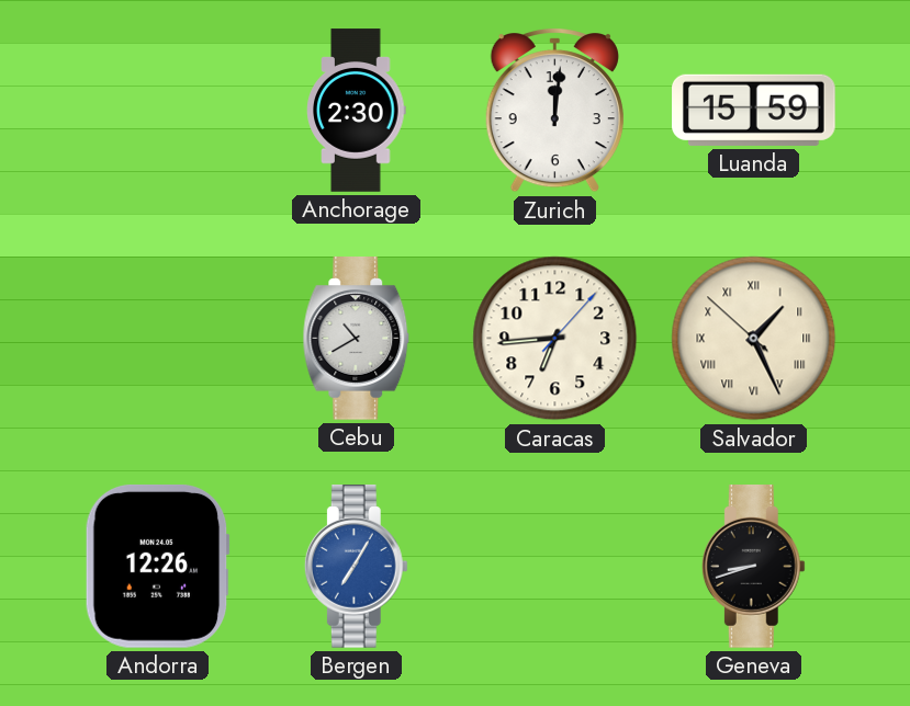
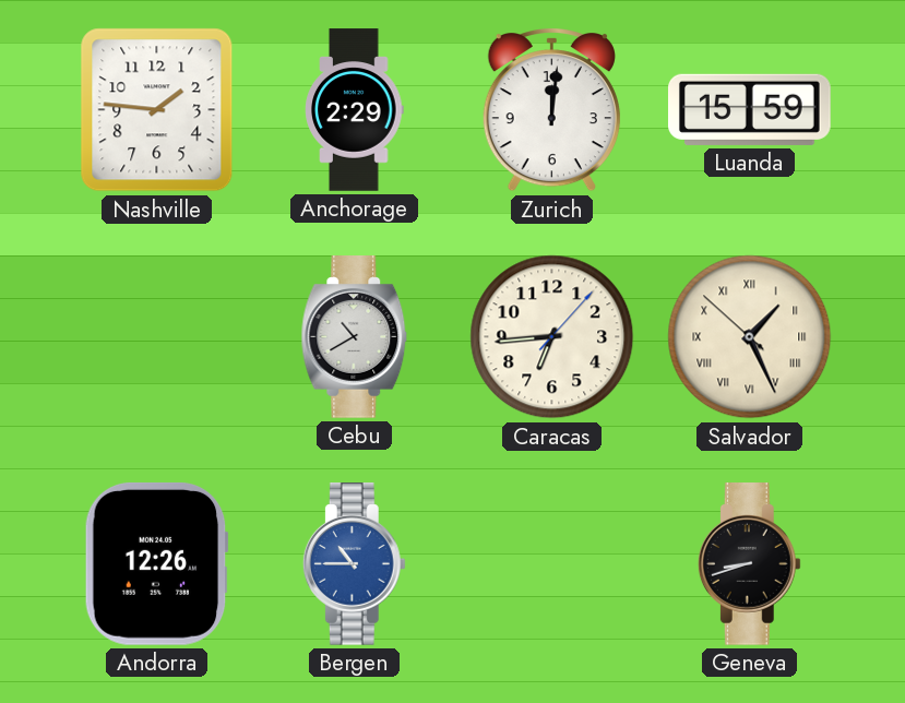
Nashville: none -> 1:46 (157, 110)
Anchorage: 2:30 -> 2:29 (355, 110)
Bergen: 7:05 -> 10:45 (354, 564)
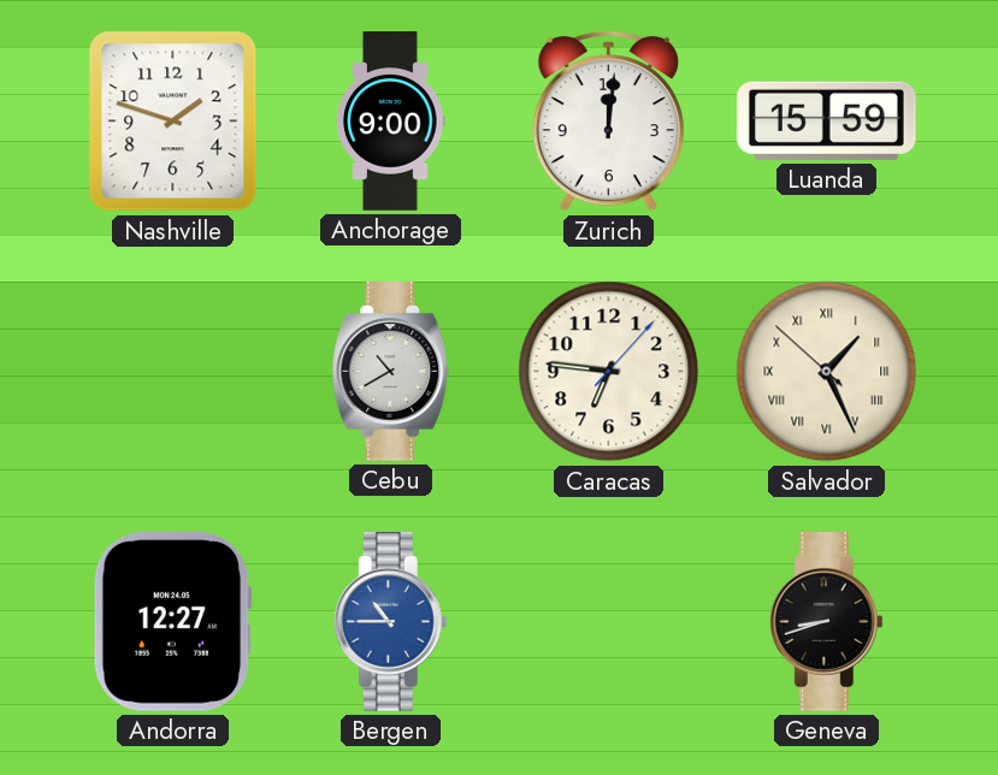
Nashville: 1:46 -> 1:48 (173, 122)
Anchorage: 2:29 -> 9:00 (391, 122)
Caracas: 6:44 -> 6:46 (609, 372)
Andorra: 12:26 -> 12:27 (172, 621)
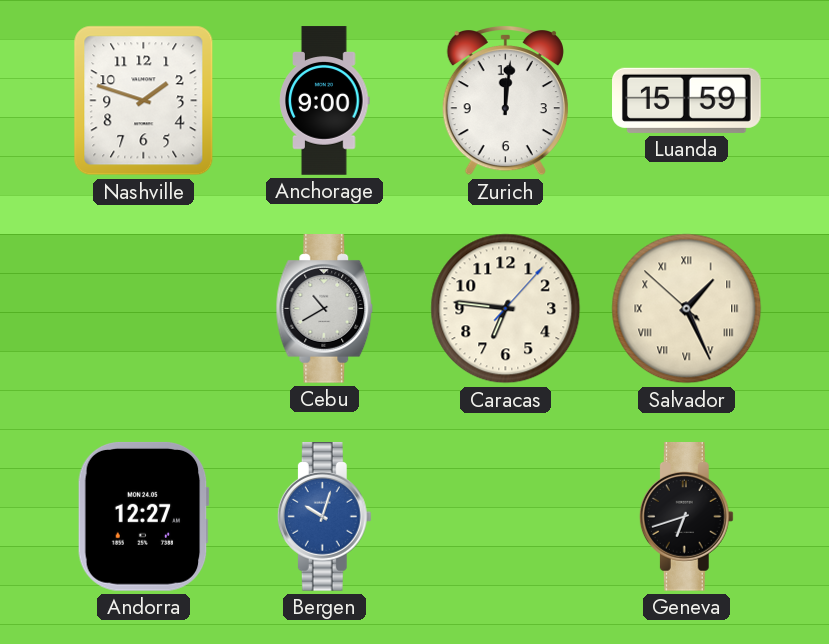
Bergen: 10:45 -> 10:03 (324, 517)
Geneva: 8:42 -> 6:42 (686, 517)
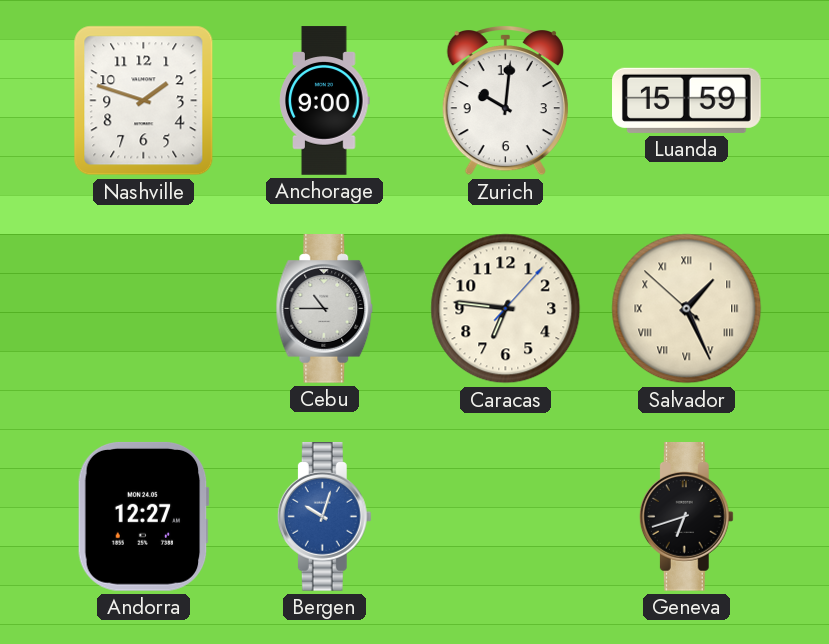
Zurich: 12:01 -> 10:01 (505, 100)
Cebu: 10:40 -> 10:45 (325, 309)
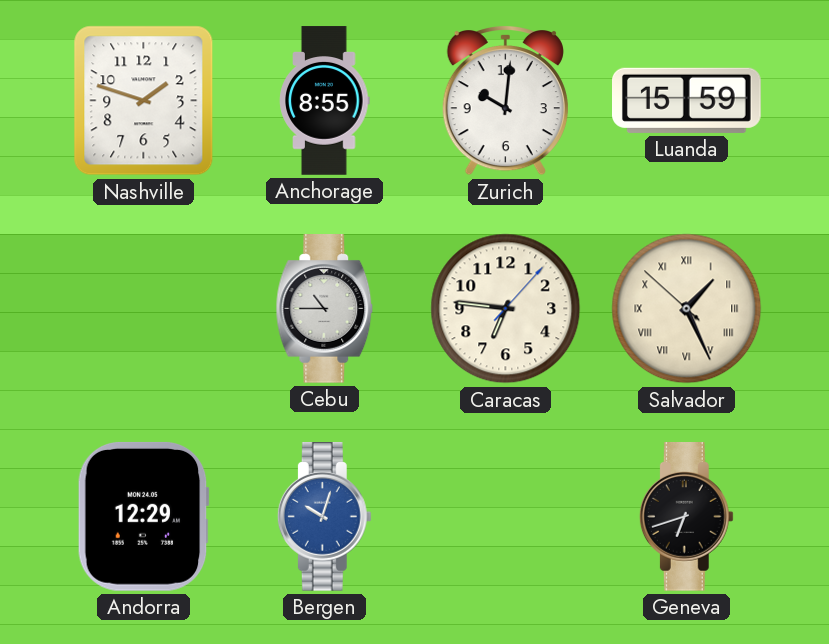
Anchorage: 9:00 -> 8:55 (325, 101)
Andorra: 12:27 -> 12:29 (143, 516)
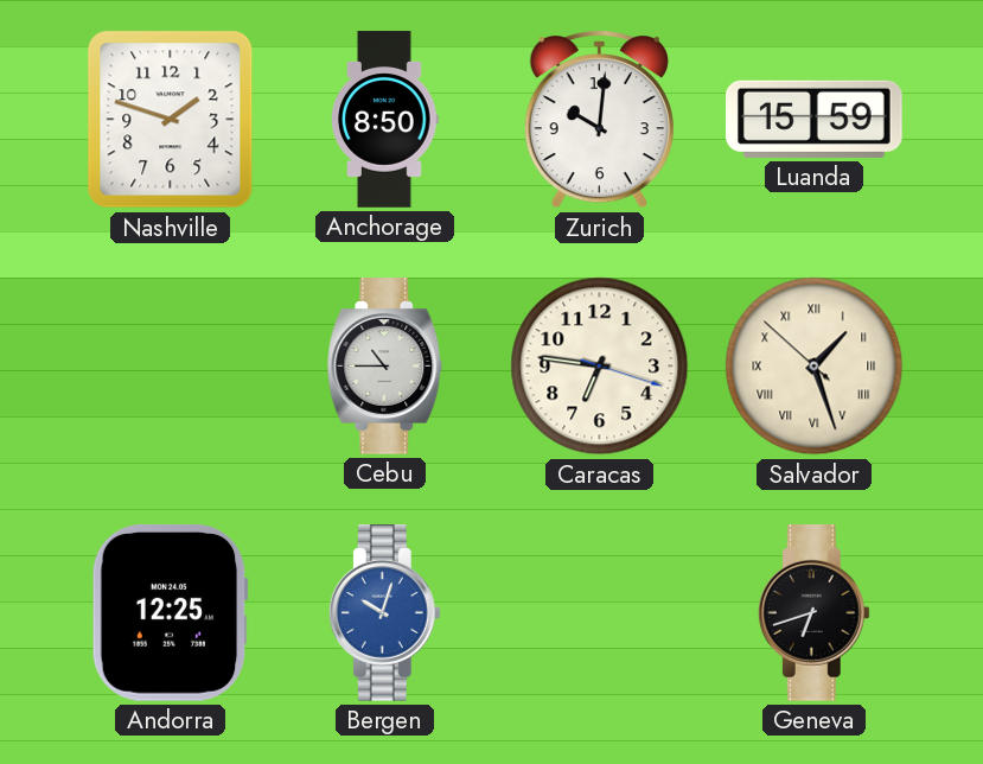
Anchorage: 8:55 -> 8:50 (385, 120)
Caracas: 6:46:07 -> 6:46:18 (600, 367)
Salvador: 1:25 -> 1:26 (815, 367)
Andorra: 12:29 -> 12:25 (170, 612)
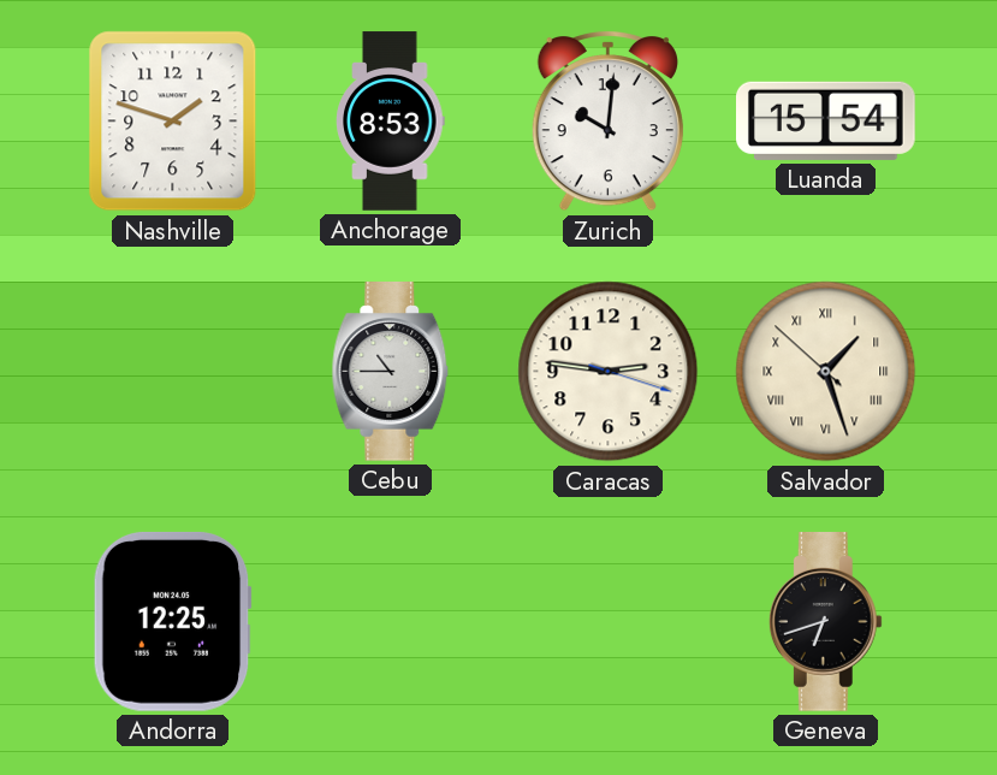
Anchorage: 8:50 -> 8:53 (391, 122)
Luanda: 15:59 -> 15:54 (826, 120)
Caracas: 6:46 -> 2:46 (609, 372)
Bergen: 10:03 -> none (384, 613)
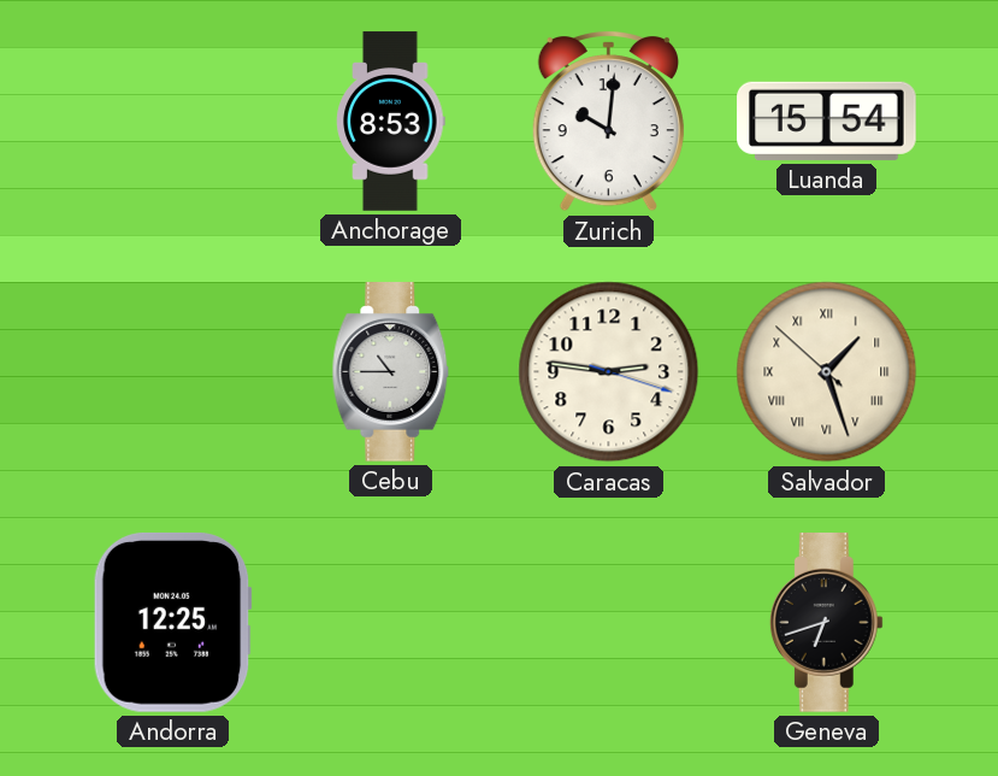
Nashville: 1:48 -> none (173, 122)
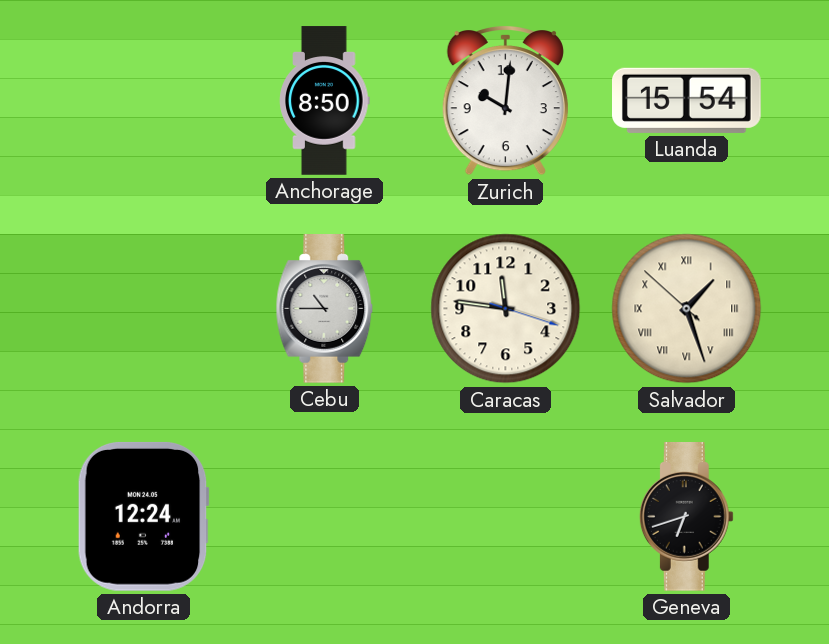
Anchorage: 8:53 -> 8:50 (325, 101)
Caracas: 2:46 -> 11:46 (506, 309)
Andorra: 12:25 -> 12:24 (143, 516)
